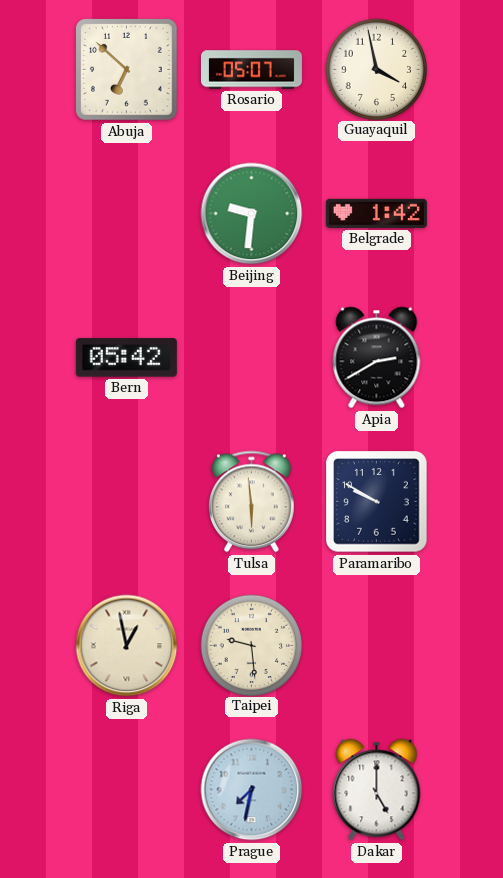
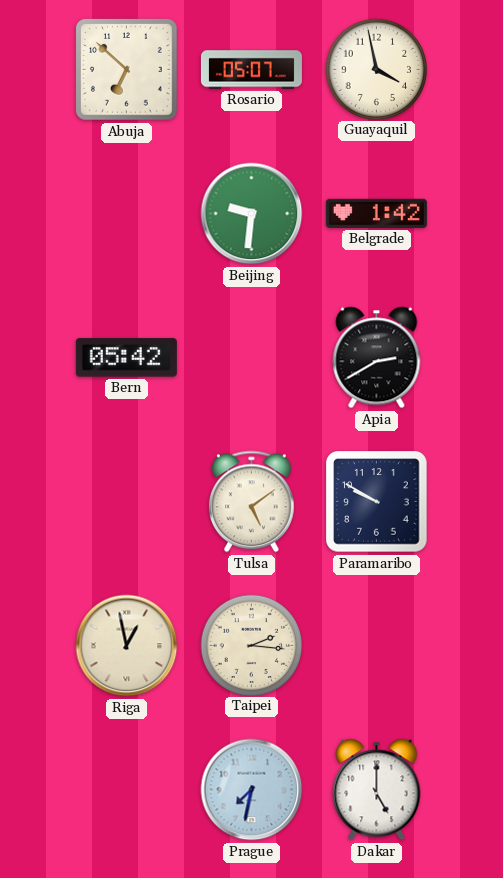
Tulsa: 5:59 -> 5:09 (252, 502)
Taipei: 9:29 -> 2:16 (251, 645)
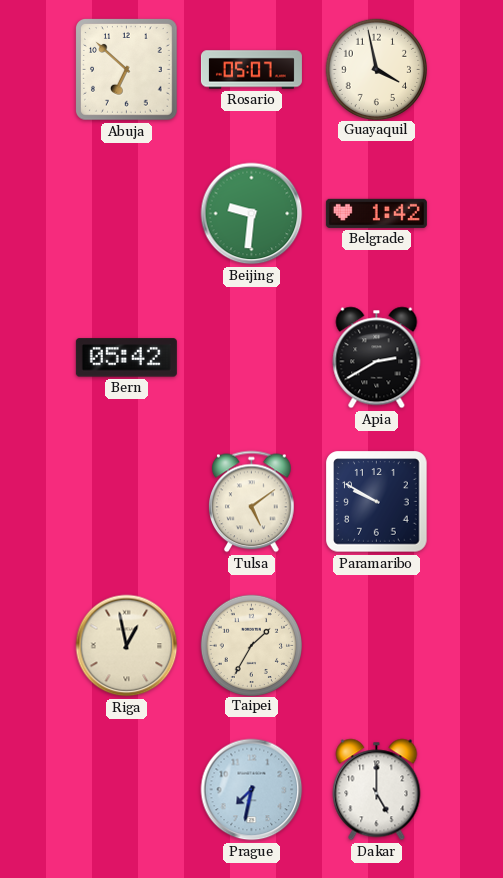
Taipei: 2:16 -> 1:35 (251, 645)
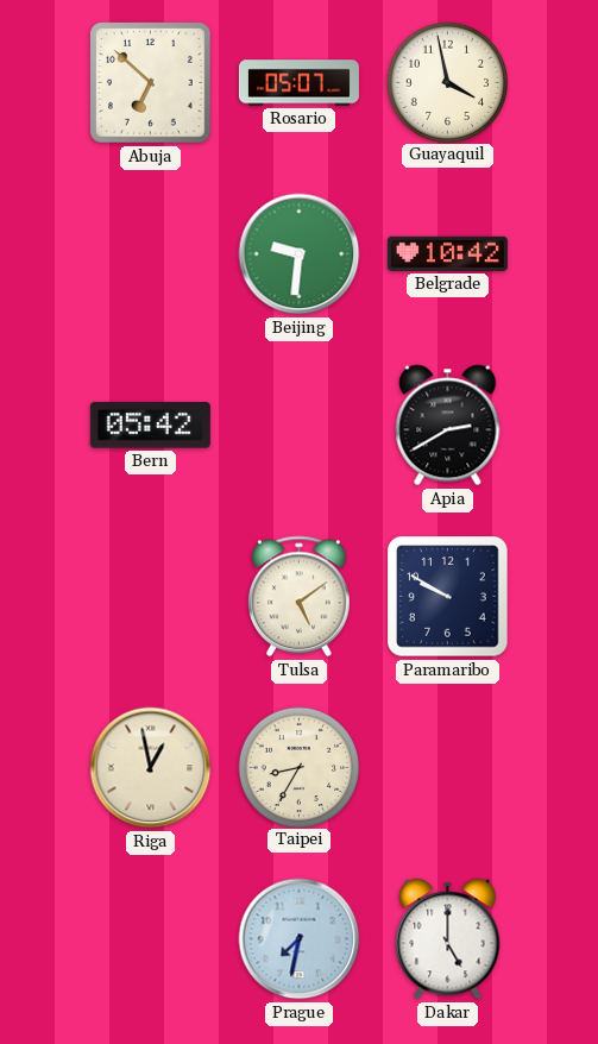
Belgrade: 1:42 -> 10:42 (447, 253)
Taipei: 1:35 -> 8:35 (298, 767)
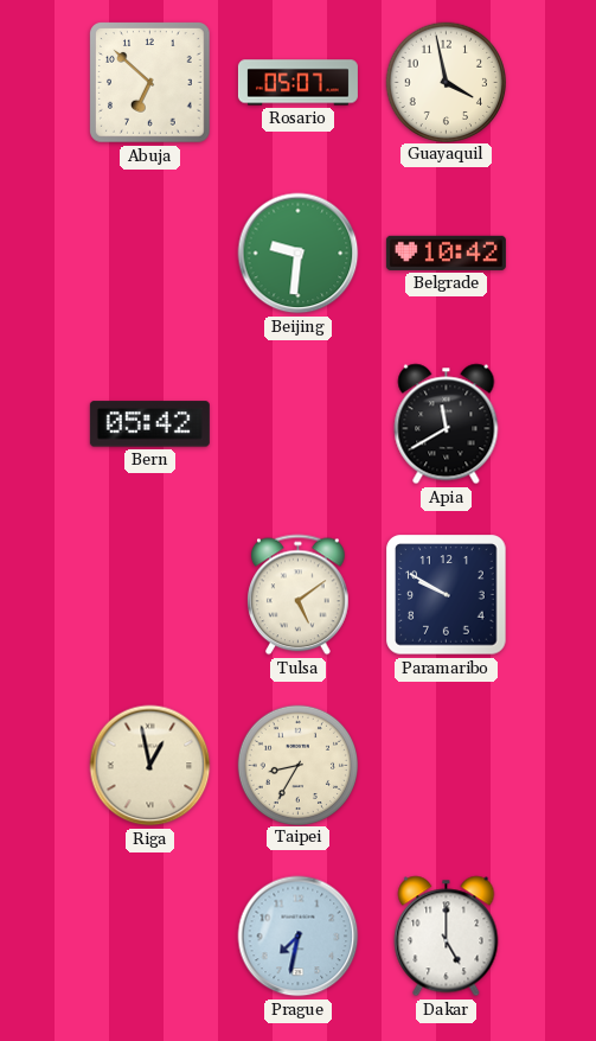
Apia: 2:40 -> 11:40 (447, 424)
